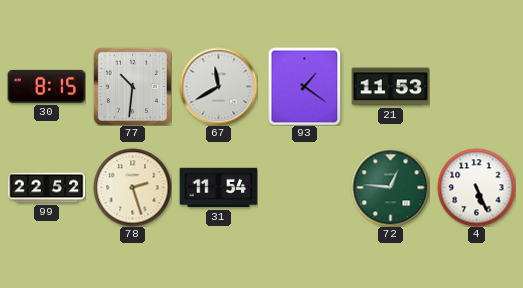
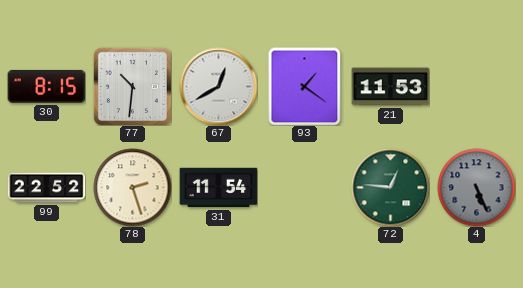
67: 11:40 -> 12:40 (218, 86)
4 dial: white -> grey (476, 187)
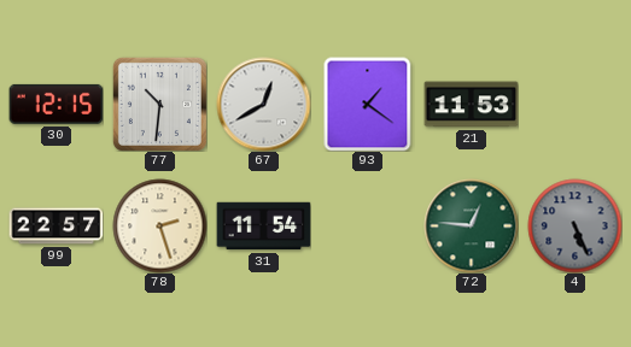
30: 8:15 -> 12:15 (55, 104)
99: 22:52 -> 22:57 (55, 227)
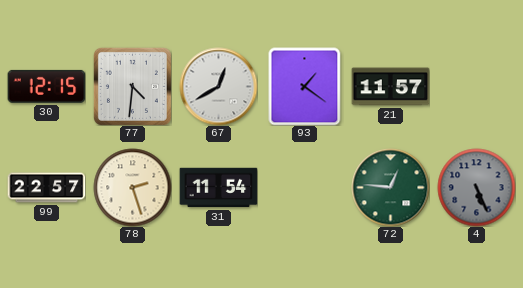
77: 10:31 -> 4:31 (132, 86)
21: 11:53 -> 11:57 (390, 87)
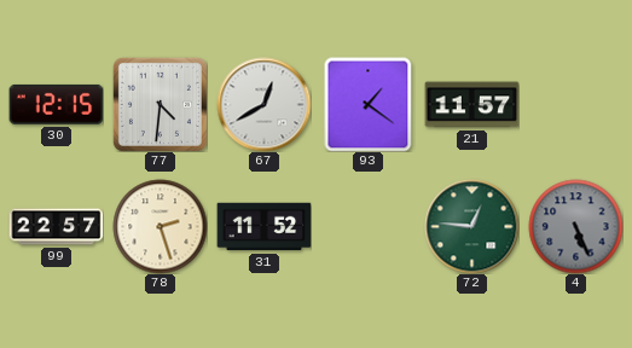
31: 11:54 -> 11:52 (263, 227)
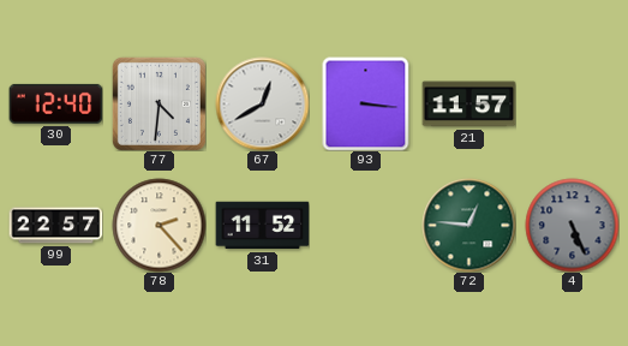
30: 12:15 -> 12:40 (55, 103)
93: 1:21 -> 3:16 (366, 103)
78: 2:27 -> 2:23 (159, 225)
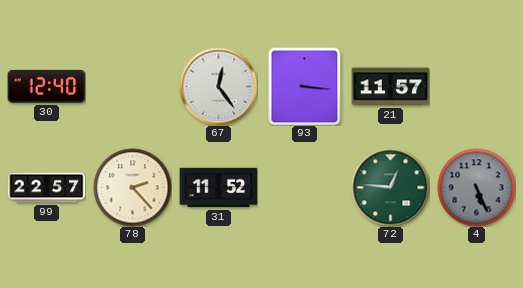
77: 4:31 -> none (159, 103)
67: 12:40 -> 12:24 (218, 86)
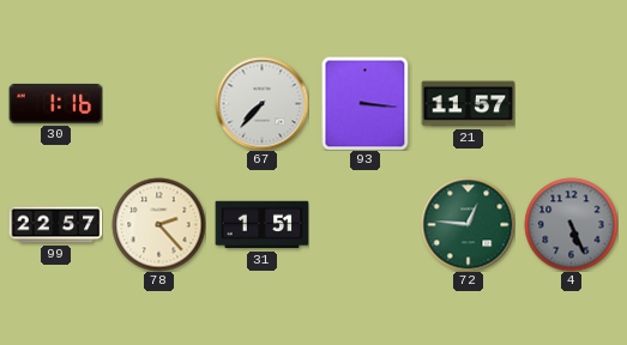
30: 12:40 -> 1:16 (55, 103)
67: 12:24 -> 7:37 (261, 103)
31: 11:52 -> 1:51 (261, 225)
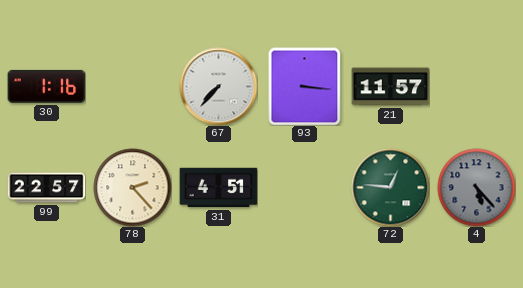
31: 1:51 -> 4:51 (218, 188)
4: 5:26 -> 5:23 (476, 187)
